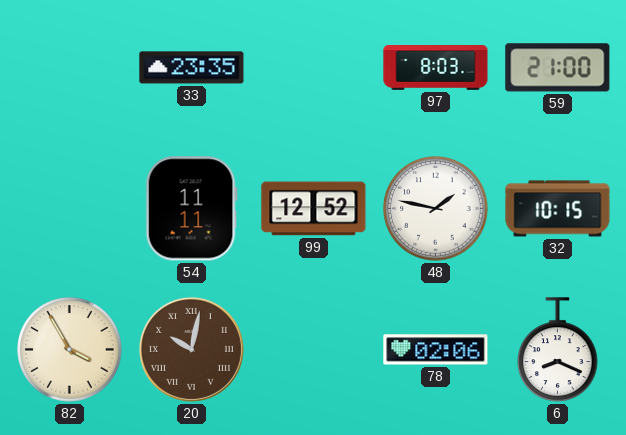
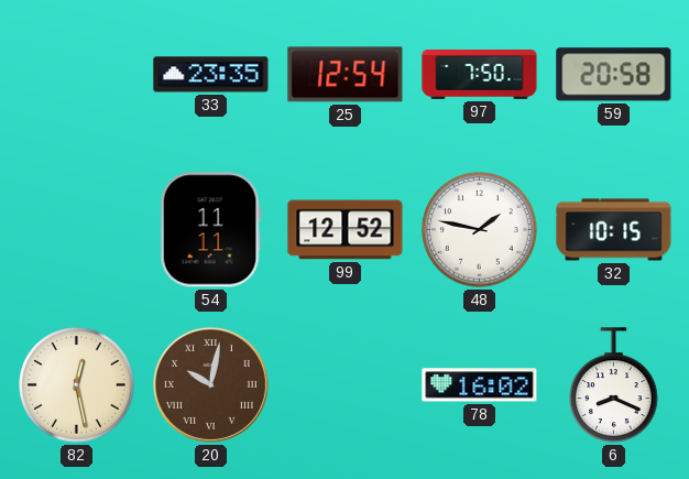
25: none -> 12:54 (346, 75)
97: 8:03 -> 7:50 (480, 75)
59: 21:00 -> 20:58 (614, 75)
82: 3:55 -> 12:28 (77, 385)
78: 02:06 -> 16:02 (480, 385)
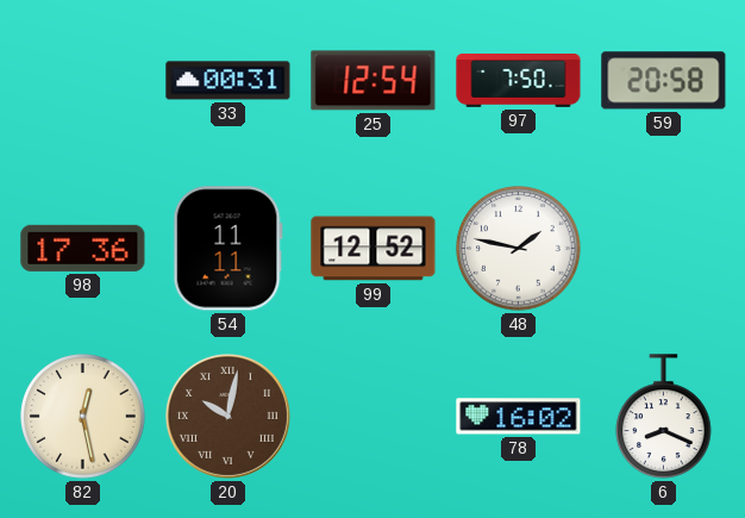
33: 23:35 -> 00:31 (228, 81)
98: none -> 17:36 (83, 248)
32: 10:15 -> none (614, 230)
